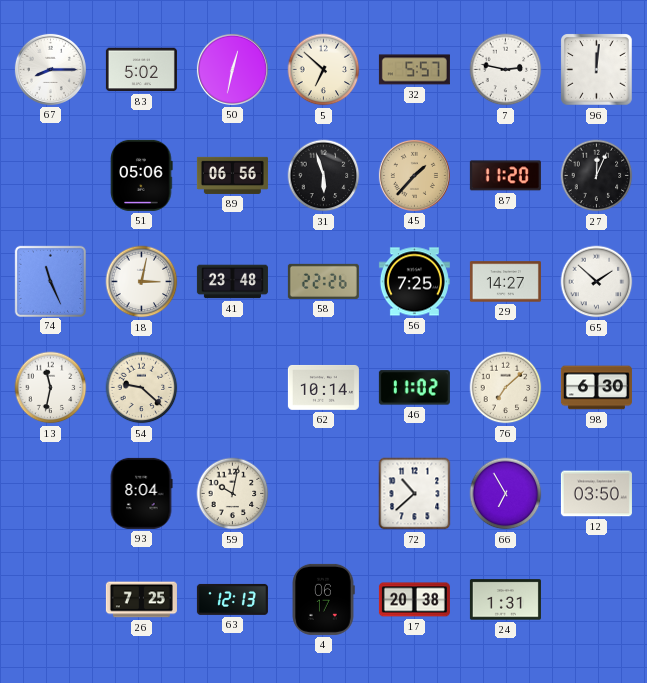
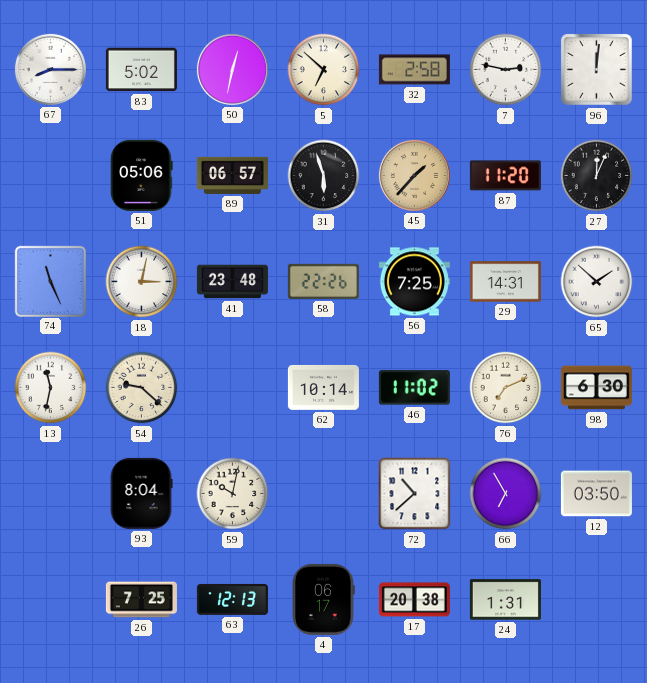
32: 5:57 -> 2:58 (414, 70)
89: 06:56 -> 06:57 (232, 175)
29: 14:27 -> 14:31 (505, 282)
76: 7:08 -> 7:11 (506, 388)
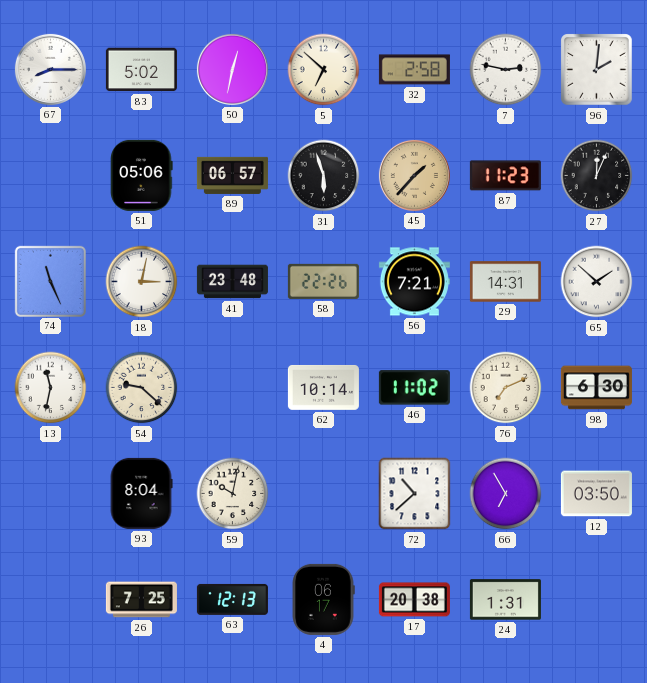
96: 12:01 -> 2:01 (597, 70)
87: 11:20 -> 11:23 (505, 176)
56: 7:25 -> 7:21 (414, 282)
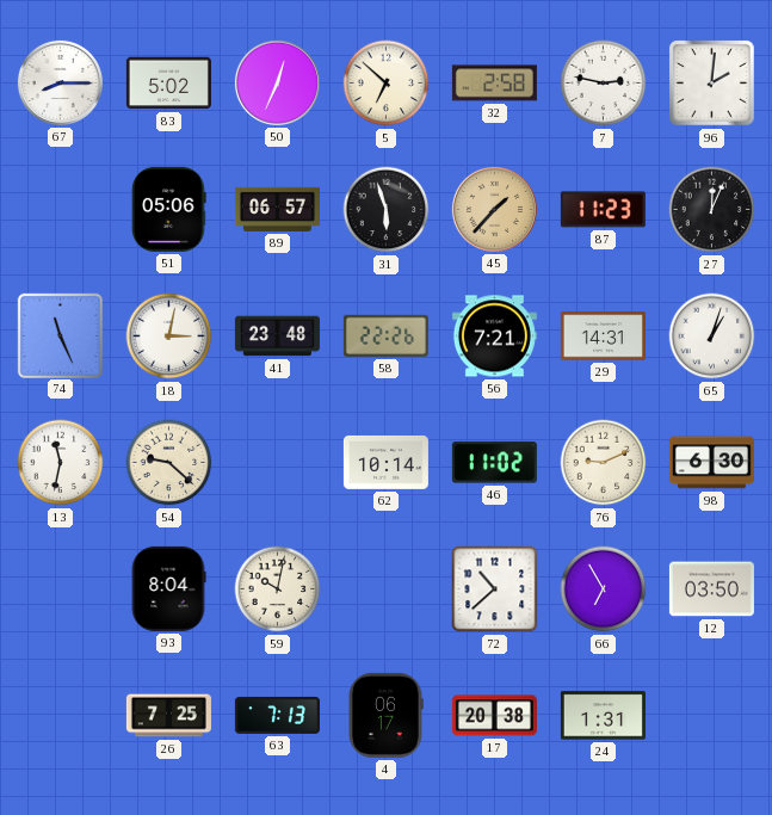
50: 12:32 -> 12:34 (277, 82)
65: 1:52 -> 1:03 (712, 337)
76: 7:11 -> 9:11 (604, 463)
63: 12:13 -> 7:13 (277, 715)
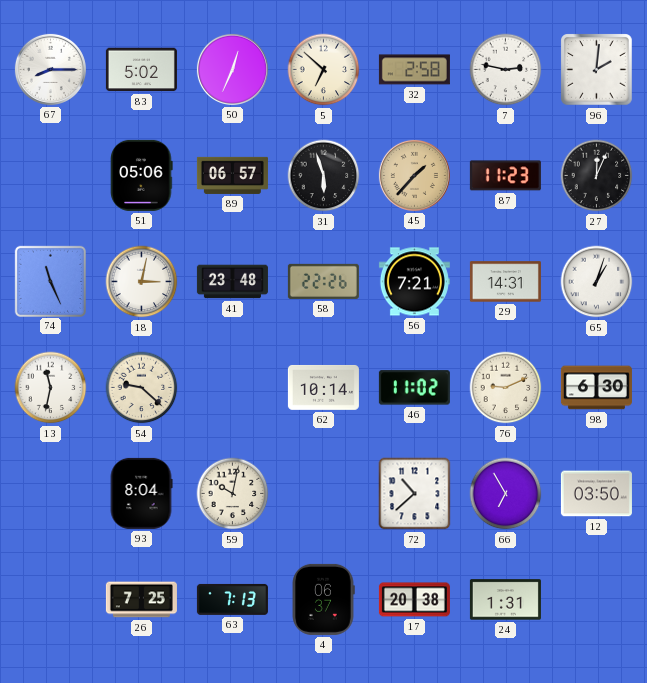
4: 06:17 -> 06:37 (323, 599)
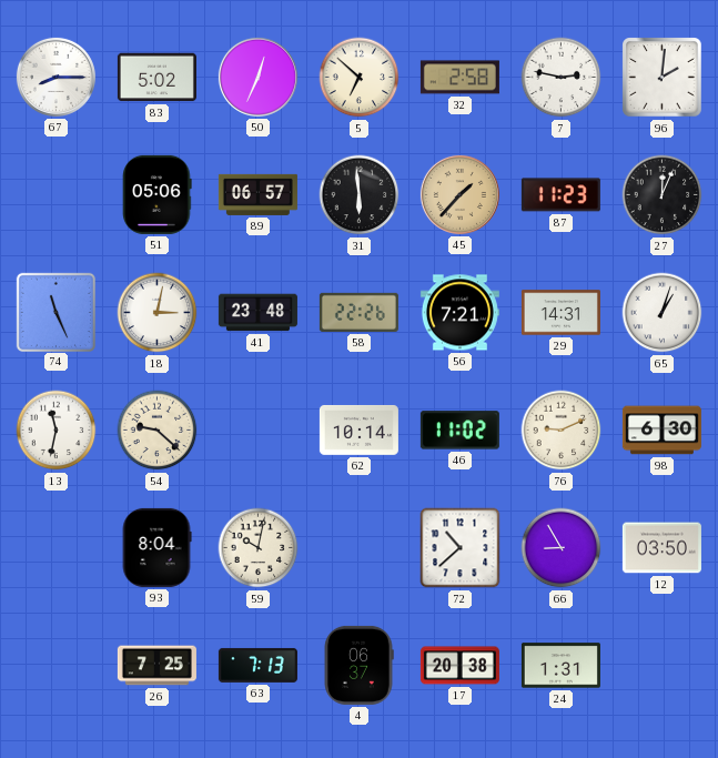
31: 5:57 -> 5:59 (360, 195)
66: 6:55 -> 8:55 (562, 548)
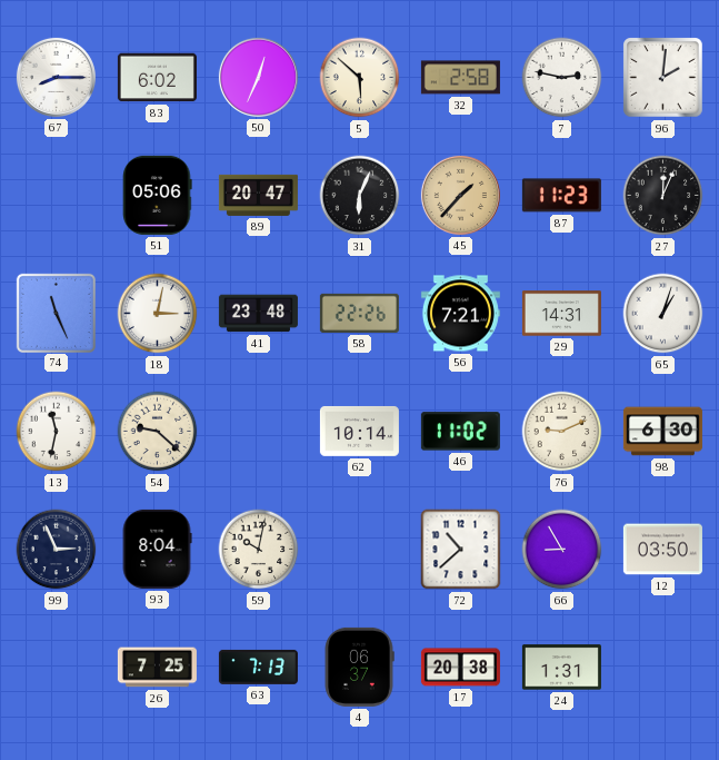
83: 5:02 -> 6:02 (157, 78)
5: 6:52 -> 5:52 (360, 78)
89: 06:57 -> 20:47 (258, 195)
31: 5:59 -> 6:04 (360, 196)
99: none -> 2:56 (57, 550)
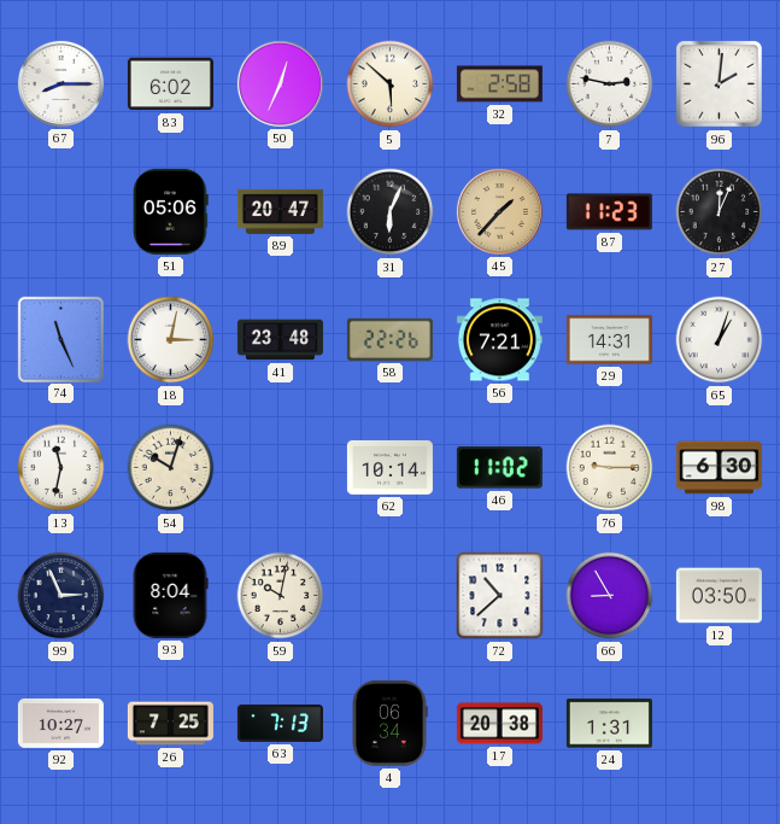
54: 9:22 -> 10:03 (171, 468)
76: 9:11 -> 9:15 (610, 468)
92: none -> 10:27 (60, 723)
4: 06:37 -> 06:34 (389, 723)
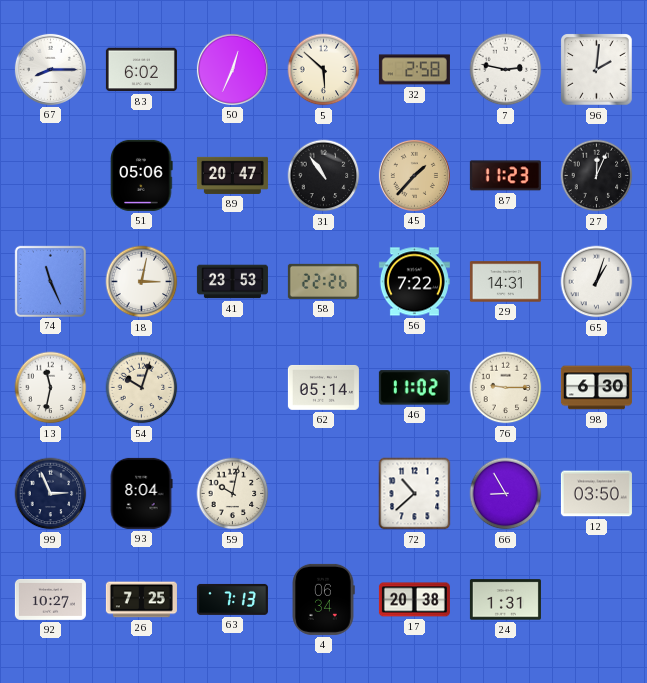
31: 6:04 -> 10:54 (324, 176)
41: 23:48 -> 23:53 (232, 282)
56: 7:21 -> 7:22 (414, 282)
62: 10:14 -> 05:14 (323, 387)
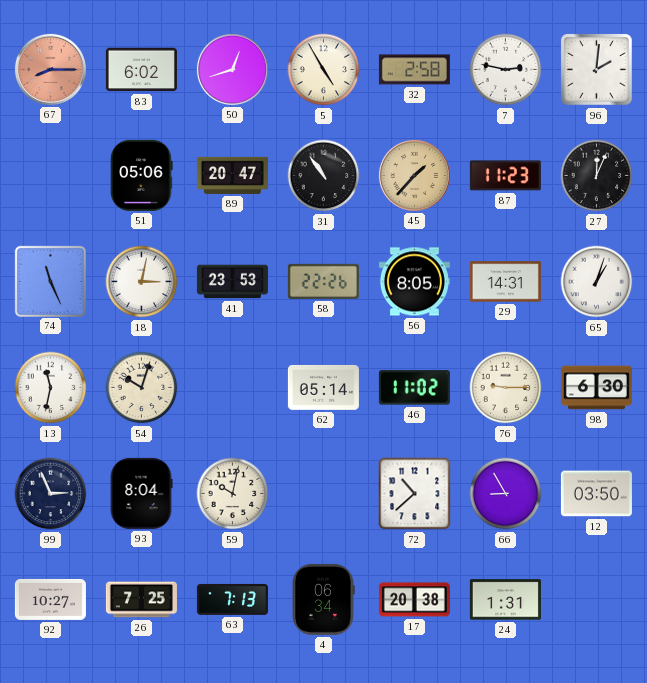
67 dial: white -> salmon (50, 69)
50: 12:34 -> 12:42 (232, 69)
5: 5:52 -> 4:55 (324, 70)
56: 7:22 -> 8:05 (414, 282)
